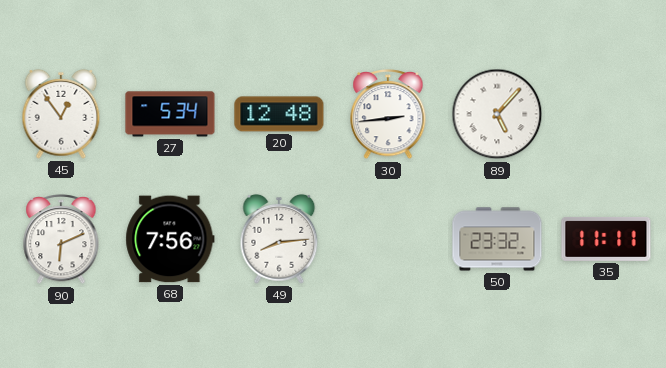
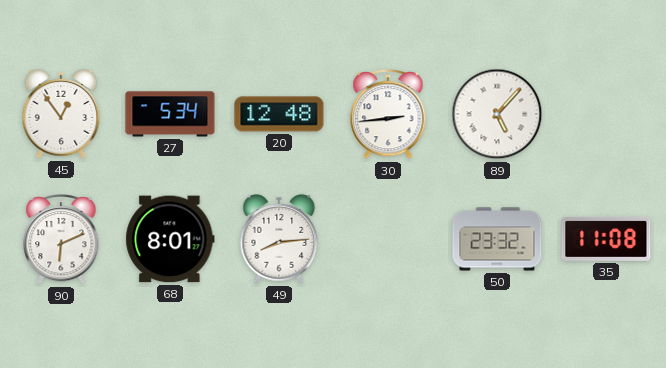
68: 7:56 -> 8:01 (170, 239)
35: 11:11 -> 11:08 (606, 239)
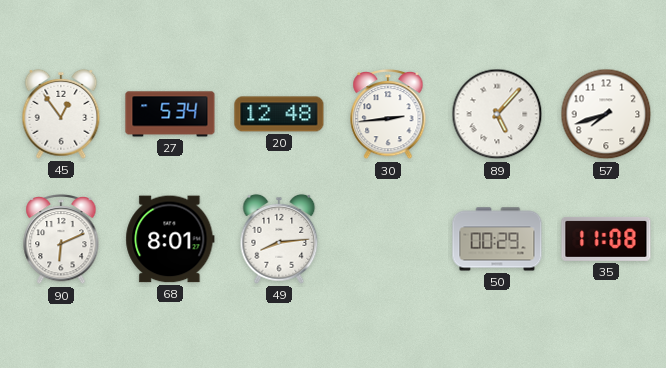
57: none -> 7:42 (606, 114)
50: 23:32 -> 00:29 (497, 239)
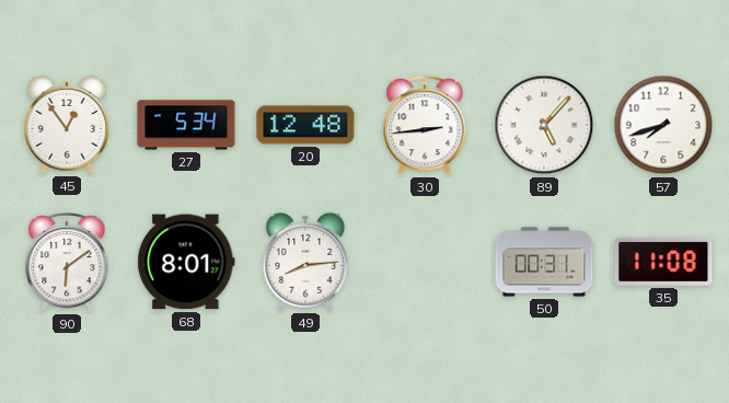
90: 6:11 -> 6:09 (67, 263)
50: 00:29 -> 00:31 (544, 262)
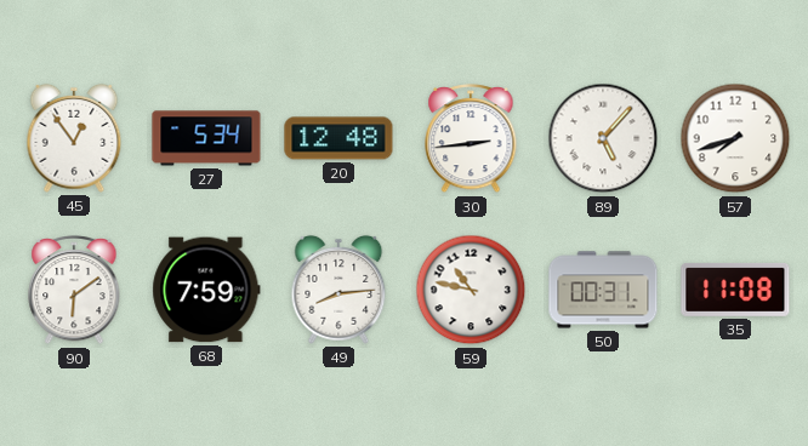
68: 8:01 -> 7:59 (206, 290)
59: none -> 10:47 (471, 290)
